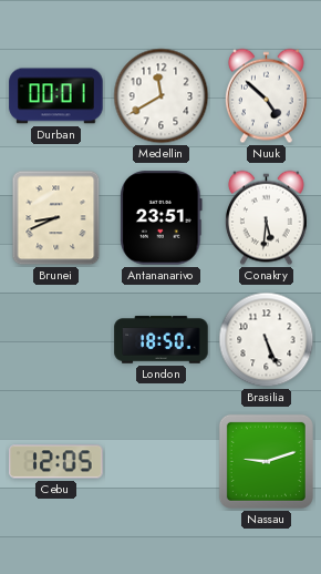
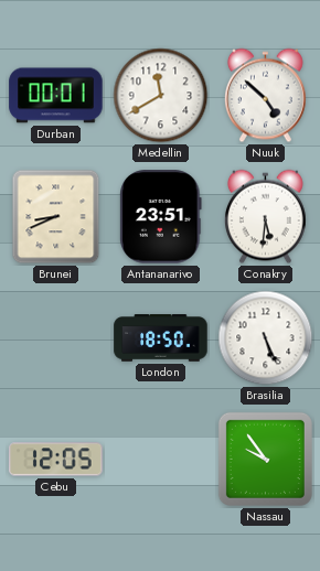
Nassau: 9:12 -> 9:54 (265, 459)
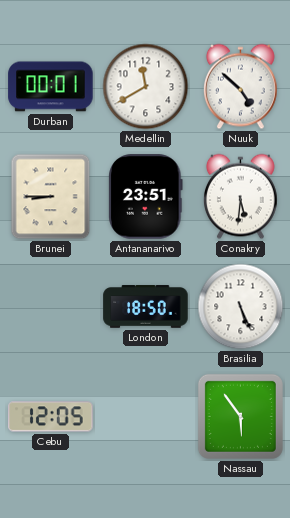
Brunei: 8:41 -> 8:45 (51, 197)
Nassau: 9:54 -> 5:54 (240, 416)
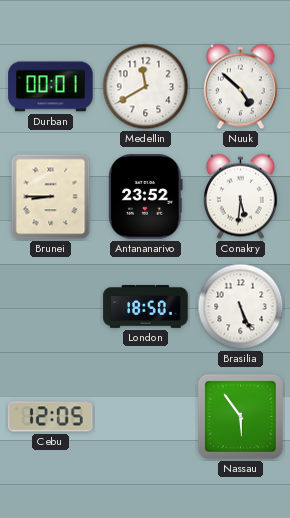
Antananarivo: 23:51 -> 23:52 (146, 197)
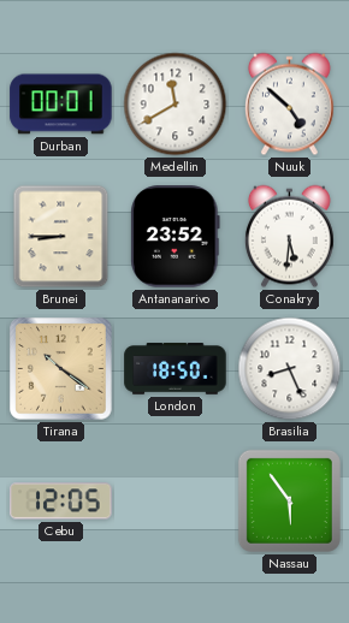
Tirana: none -> 10:21 (61, 369)
Brasilia: 5:26 -> 8:26 (290, 369)
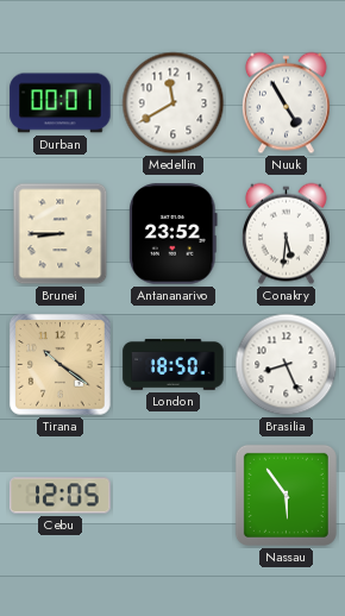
Nuuk: 4:52 -> 4:55 (286, 103)
